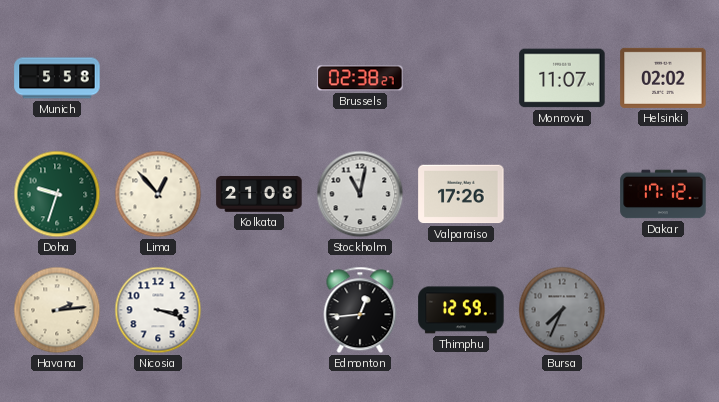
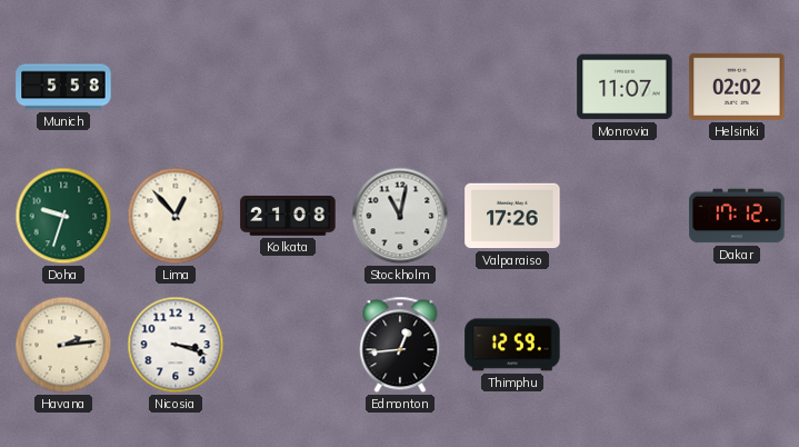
Brussels: 02:38 -> none (360, 78)
Bursa: 7:34 -> none (562, 310)
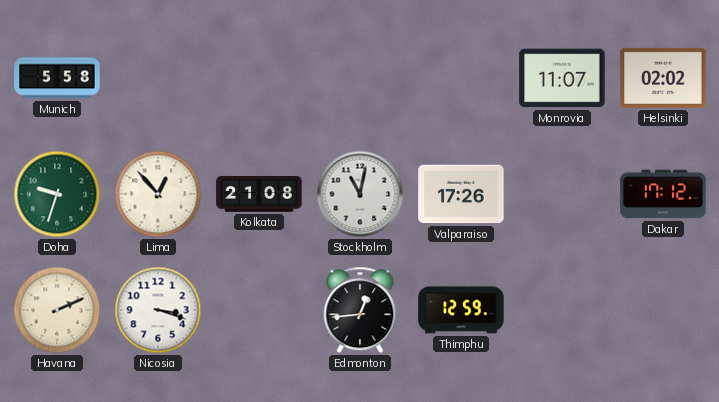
Havana: 2:14 -> 2:11 (57, 310)
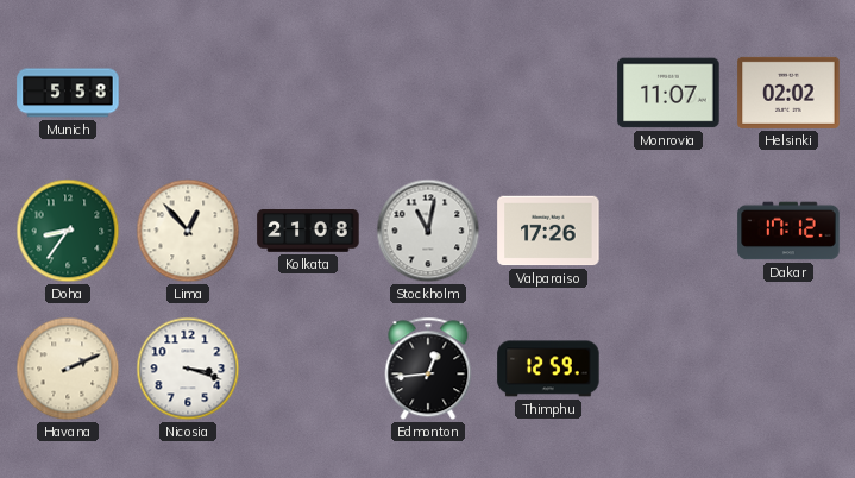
Doha: 9:33 -> 8:36 (68, 231)
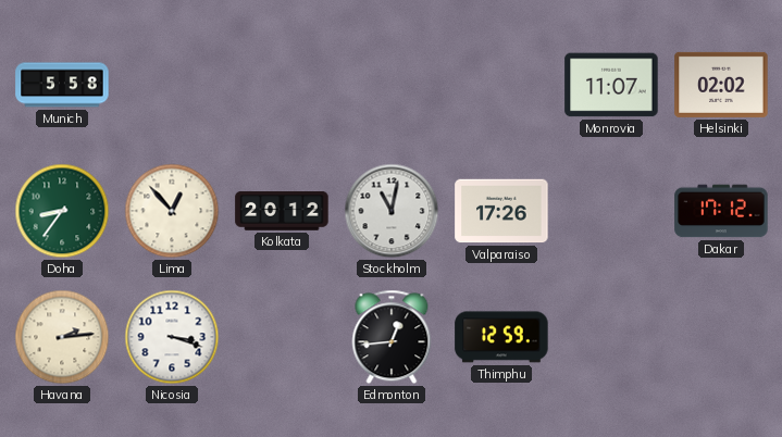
Kolkata: 21:08 -> 20:12 (282, 212)
Havana: 2:11 -> 2:14 (62, 337)
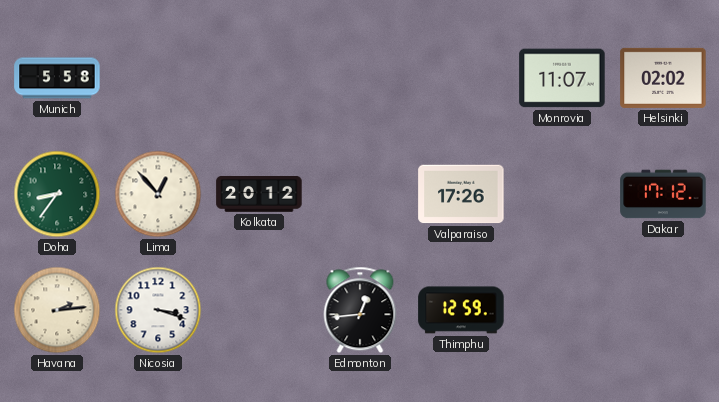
Stockholm: 11:02 -> none (392, 211)
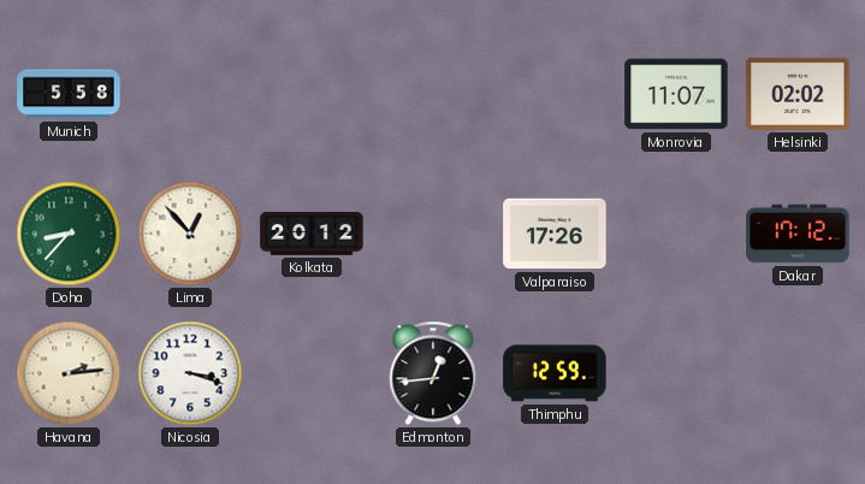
Doha: 8:36 -> 8:37 (69, 234)
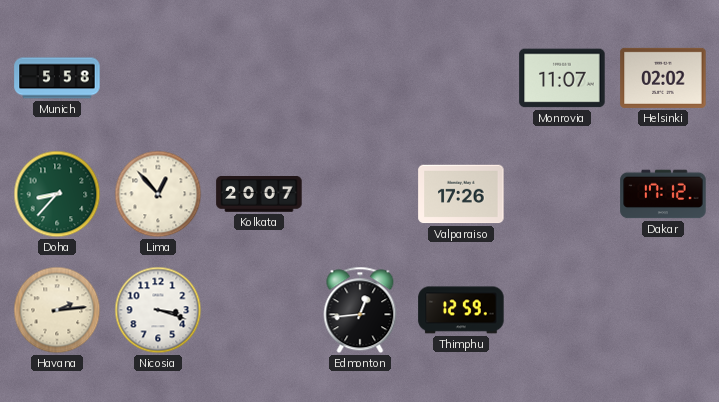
Kolkata: 20:12 -> 20:07 (259, 195)
